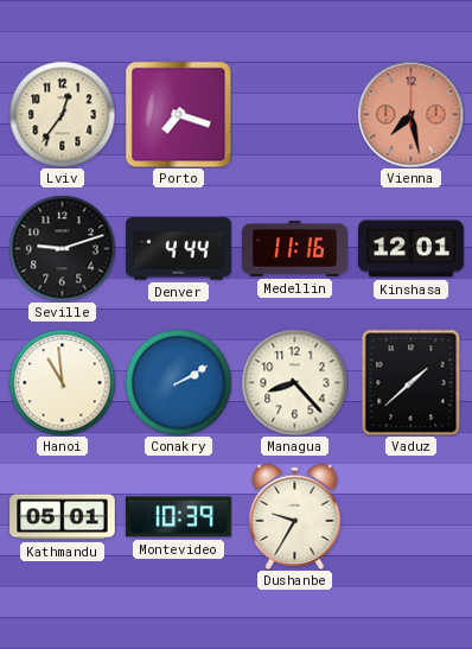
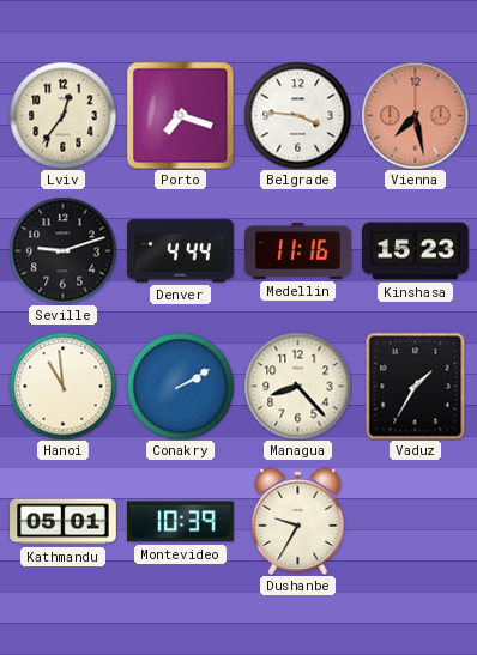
Belgrade: none -> 3:46 (297, 115)
Kinshasa: 12:01 -> 15:23 (416, 251)
Vaduz: 1:38 -> 1:35 (416, 386)
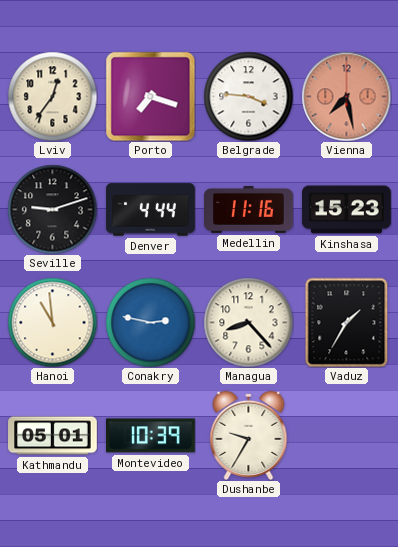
Conakry: 2:10 -> 2:47 (150, 322)
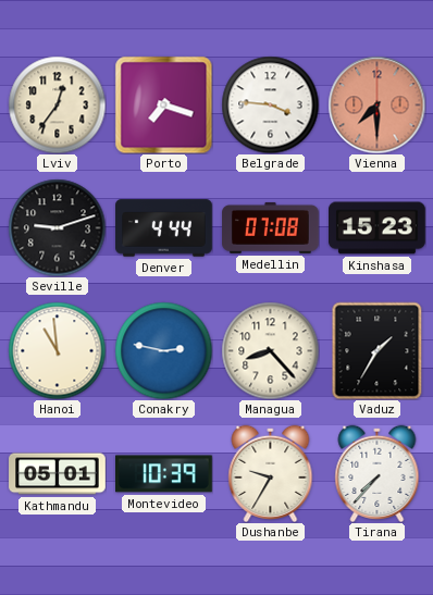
Vienna: 7:28 -> 7:30 (376, 104)
Medellin: 11:16 -> 07:08 (271, 227)
Tirana: none -> 7:37 (378, 473)
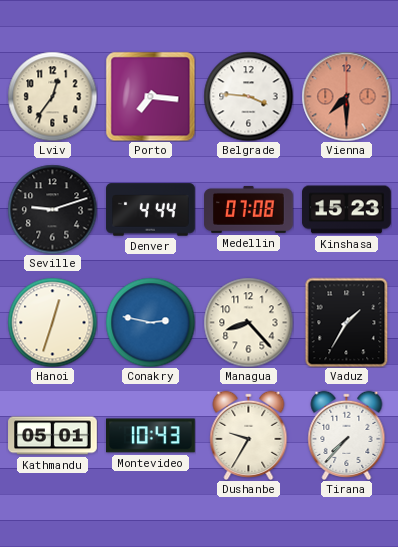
Porto: 7:18 -> 7:16 (150, 96)
Hanoi: 10:59 -> 12:33 (52, 322)
Montevideo: 10:39 -> 10:43 (151, 436)
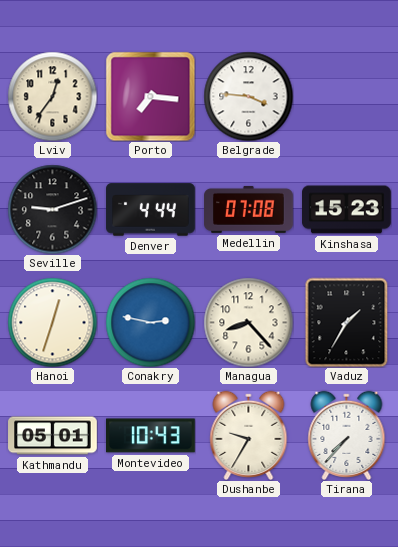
Vienna: 7:30 -> none (346, 96)
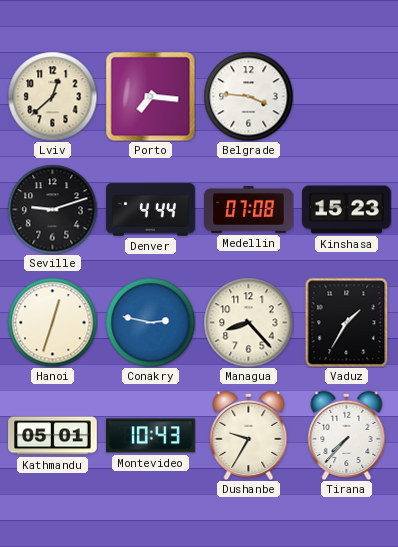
Lviv: 12:36 -> 12:38 (52, 96)
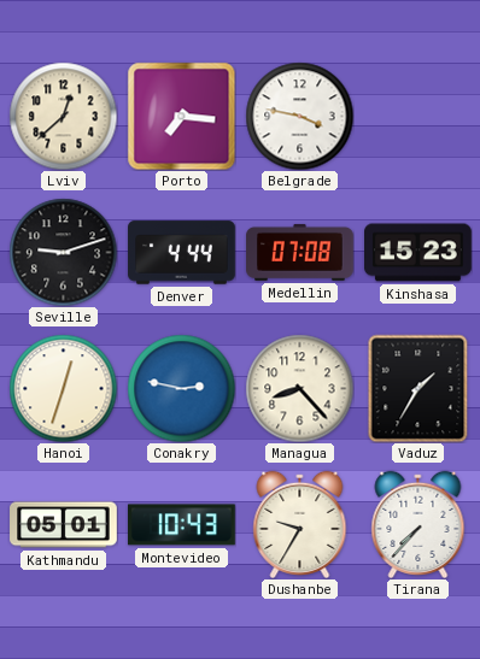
Belgrade: 3:46 -> 3:47 (299, 116)
